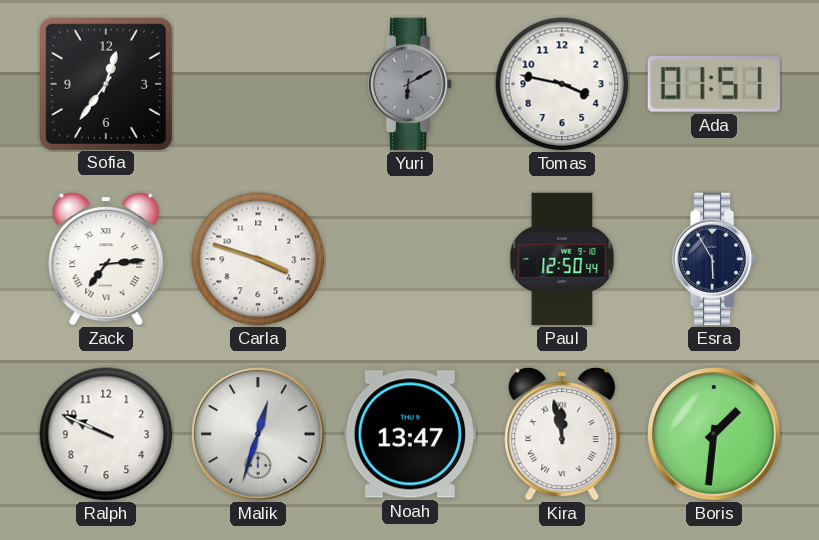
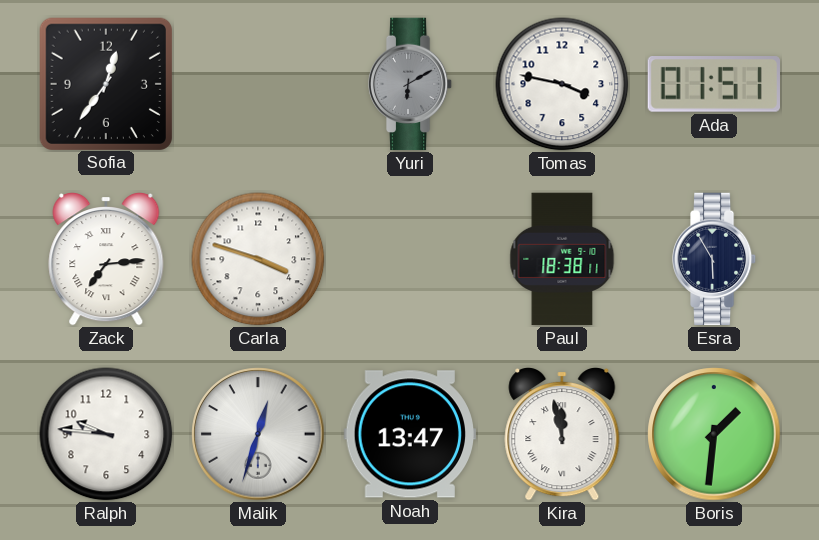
Paul: 12:50 -> 18:38 (562, 259)
Ralph: 9:49 -> 9:46 (106, 434)
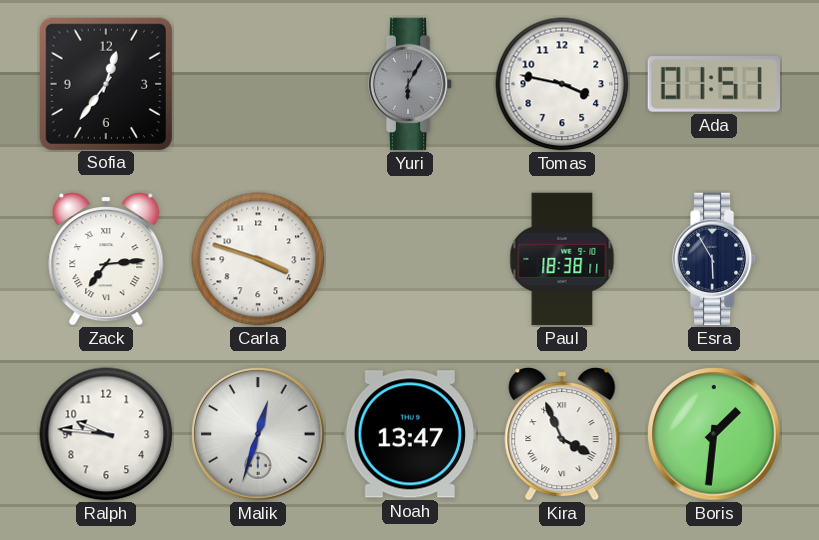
Yuri: 6:10 -> 6:05 (410, 84)
Kira: 11:58 -> 3:56 (562, 435)
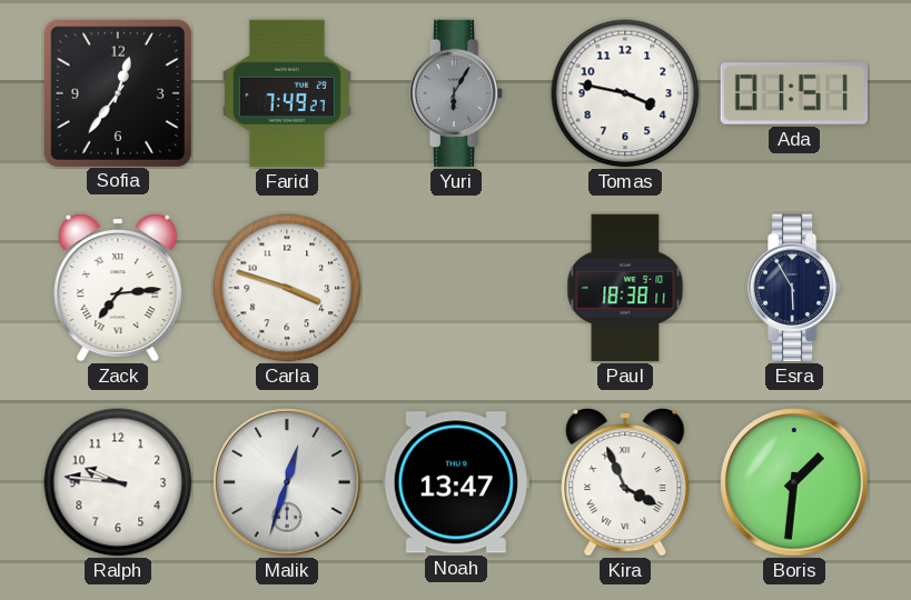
Farid: none -> 7:49 (287, 93)
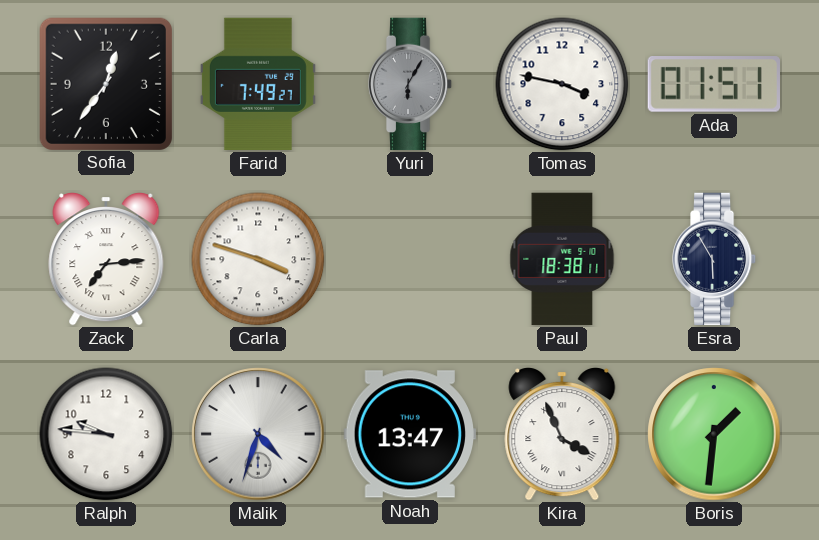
Malik: 12:33 -> 4:33 (258, 434)
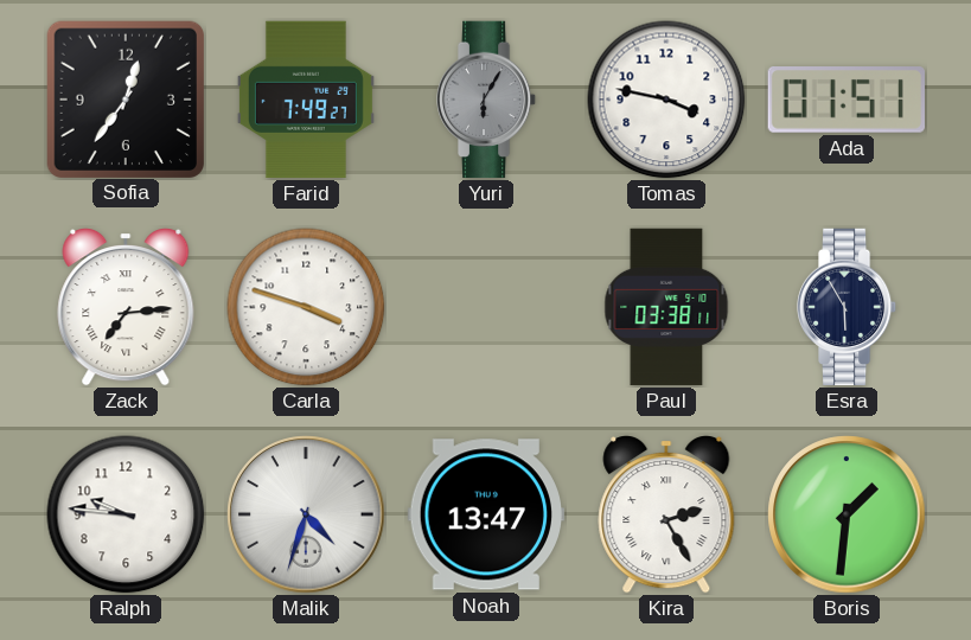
Paul: 18:38 -> 03:38 (666, 307)
Kira: 3:56 -> 2:25 (666, 516)
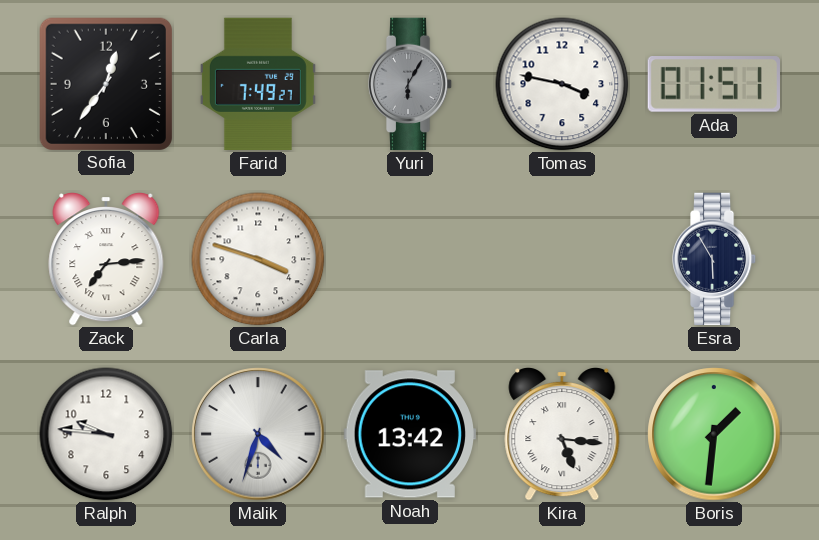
Paul: 03:38 -> none (666, 307)
Noah: 13:47 -> 13:42 (409, 434)
Kira: 2:25 -> 5:16 (562, 435)
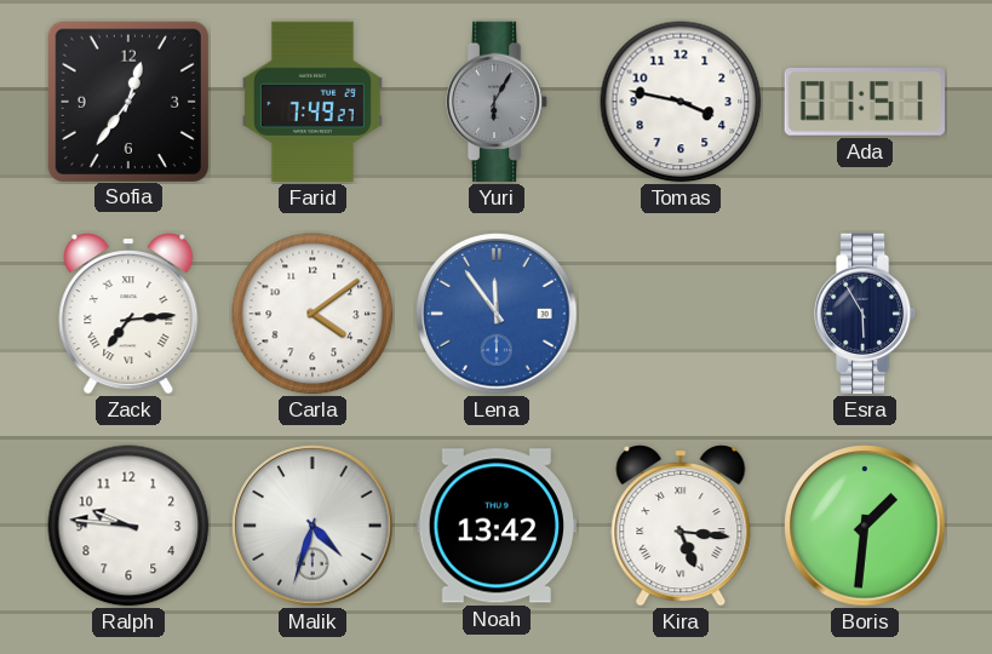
Carla: 3:48 -> 4:09 (312, 314)
Lena: none -> 11:54 (497, 314)
